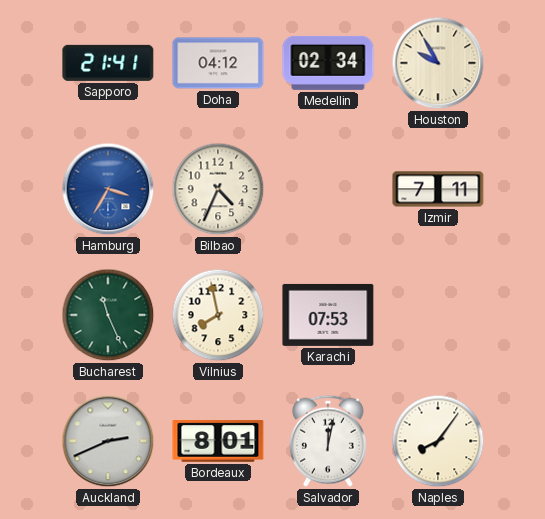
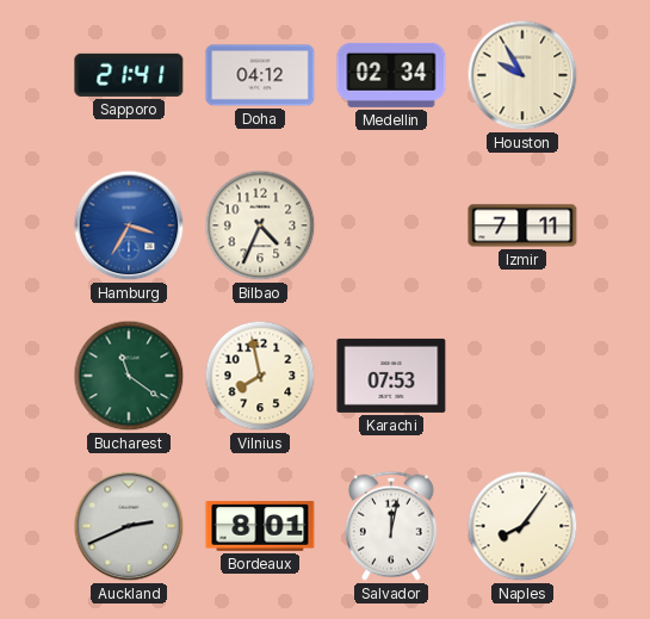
Bucharest: 11:26 -> 11:21 (129, 376)
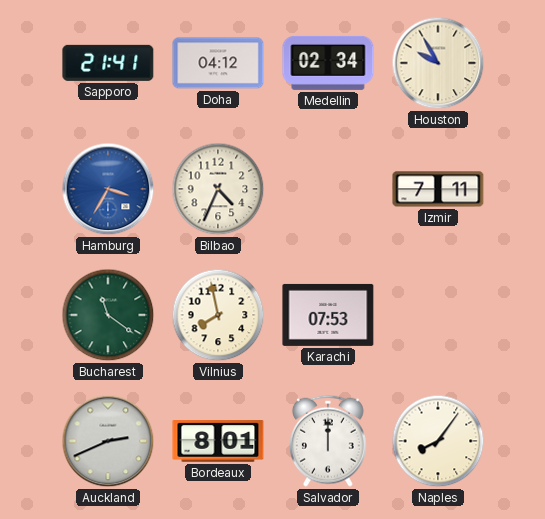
Salvador: 12:02 -> 12:00 (328, 441)
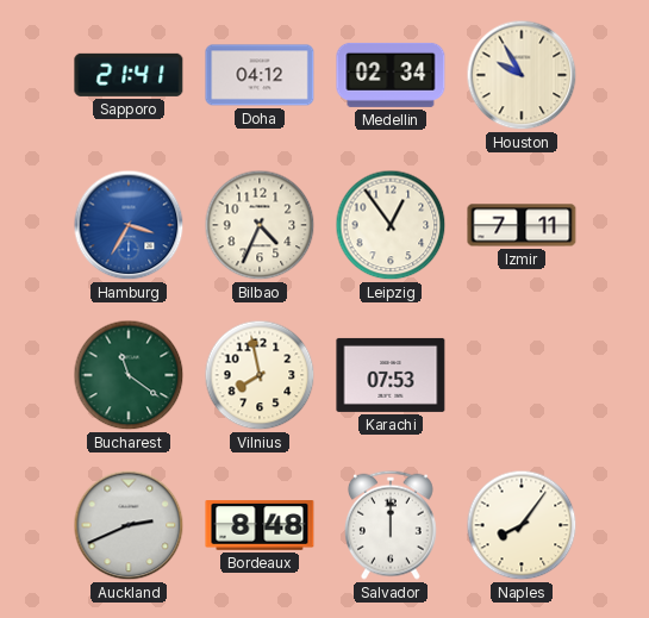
Leipzig: none -> 12:54 (391, 225)
Bordeaux: 8:01 -> 8:48 (260, 525)
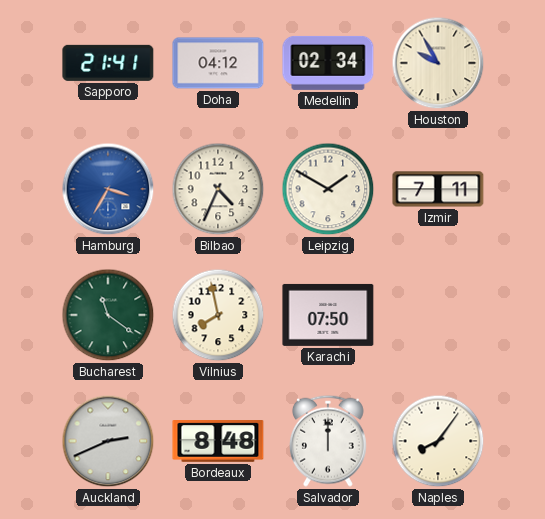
Leipzig: 12:54 -> 1:50 (328, 189)
Karachi: 07:53 -> 07:50 (328, 315)
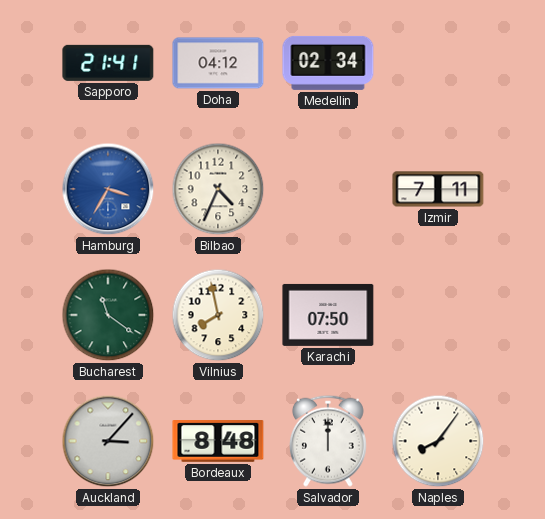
Houston: 9:55 -> none (438, 63)
Leipzig: 1:50 -> none (328, 189)
Auckland: 2:41 -> 3:07 (108, 441)
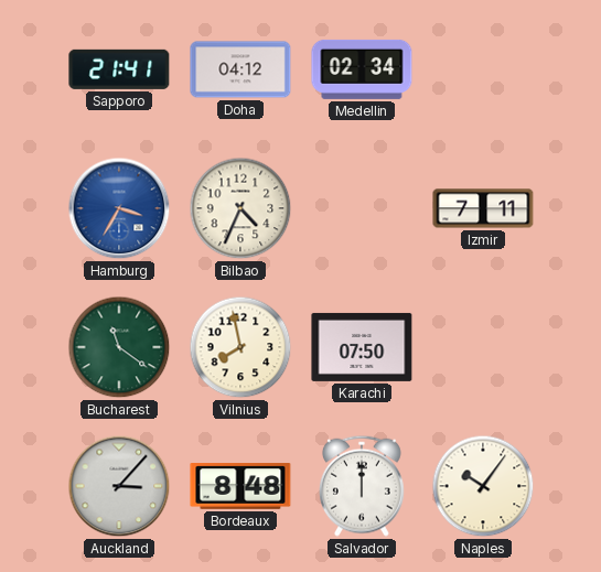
Naples: 8:06 -> 10:06 (483, 486)
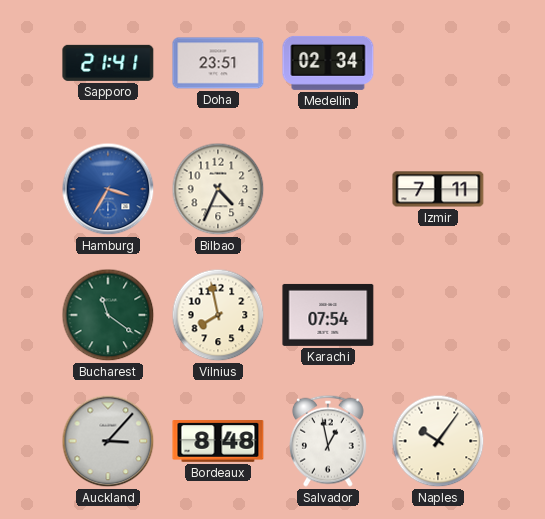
Doha: 04:12 -> 23:51 (218, 63)
Karachi: 07:50 -> 07:54 (328, 315)
Salvador: 12:00 -> 12:58 (328, 441)
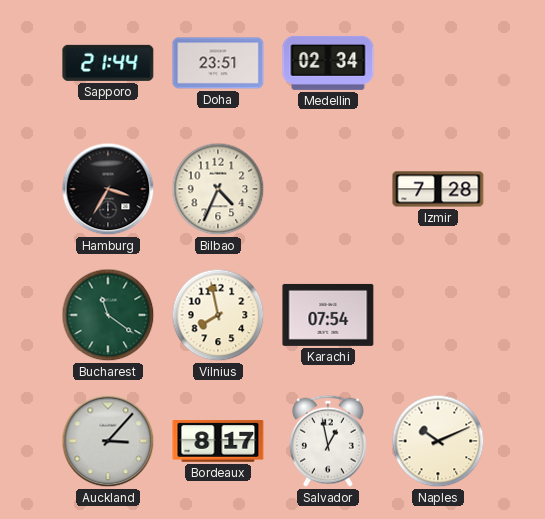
Sapporo: 21:41 -> 21:44 (108, 63)
Hamburg dial: blue -> black (108, 189)
Izmir: 7:11 -> 7:28 (438, 189)
Bordeaux: 8:48 -> 8:17 (218, 441)
Naples: 10:06 -> 10:11 (438, 441)
